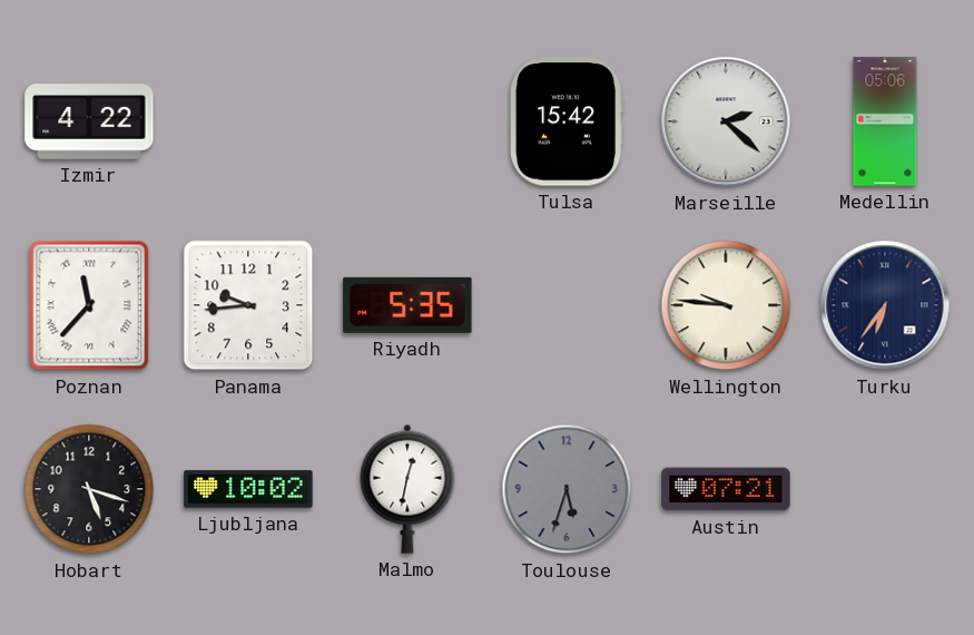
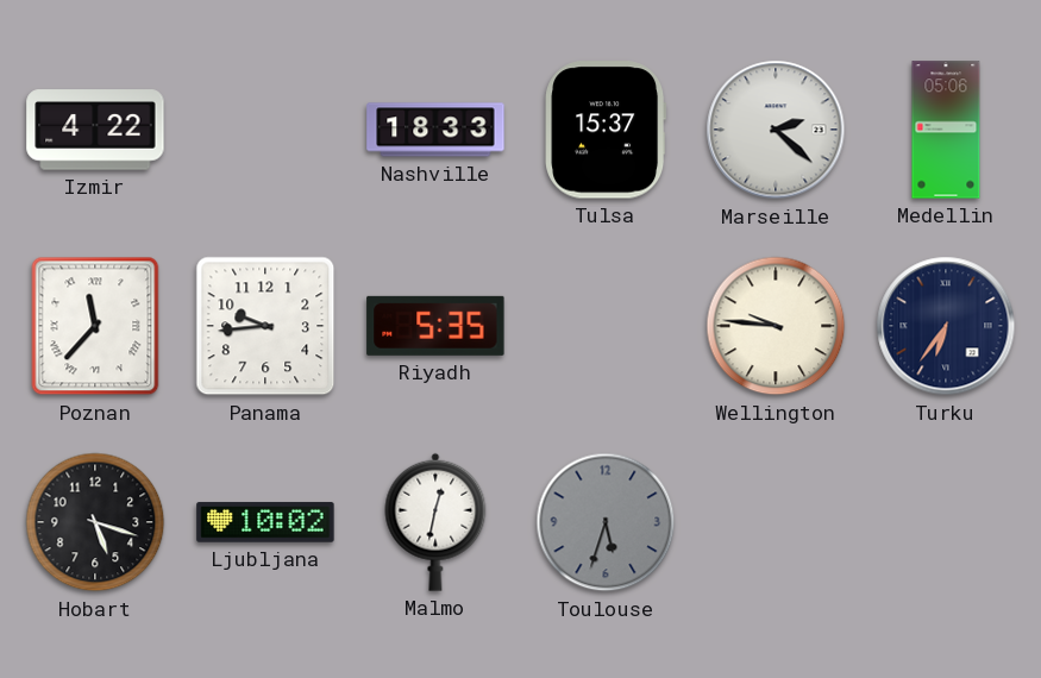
Nashville: none -> 18:33 (435, 130)
Tulsa: 15:42 -> 15:37 (606, 130)
Austin: 07:21 -> none (726, 489)
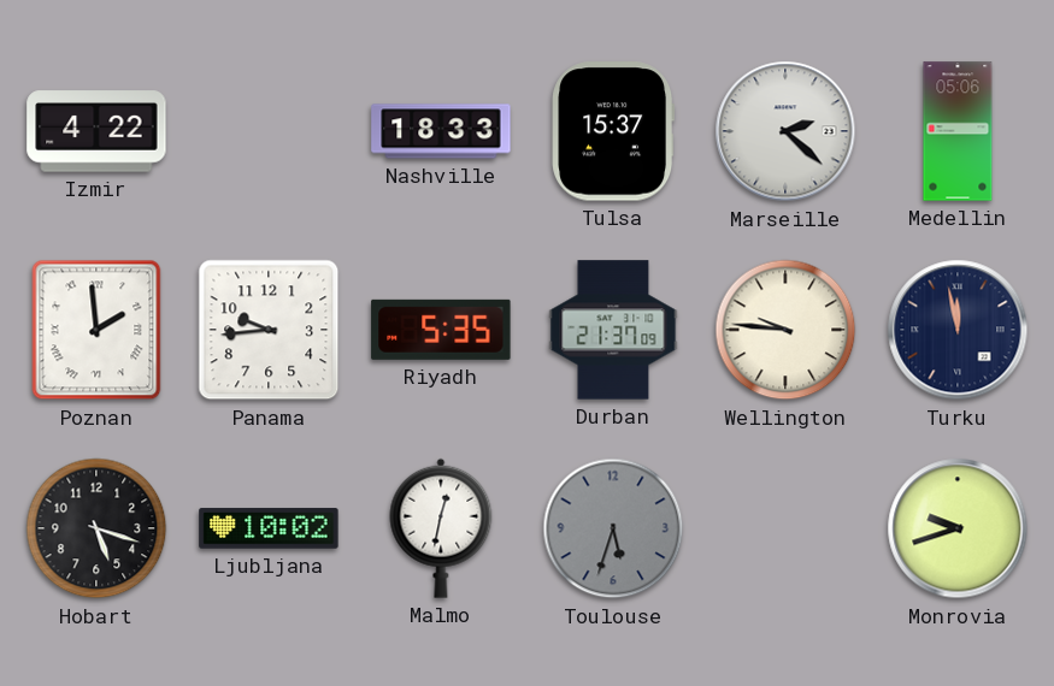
Poznan: 11:37 -> 1:59 (96, 330)
Durban: none -> 21:37 (613, 330)
Turku: 6:36 -> 11:58 (958, 330)
Monrovia: none -> 9:42 (958, 528)
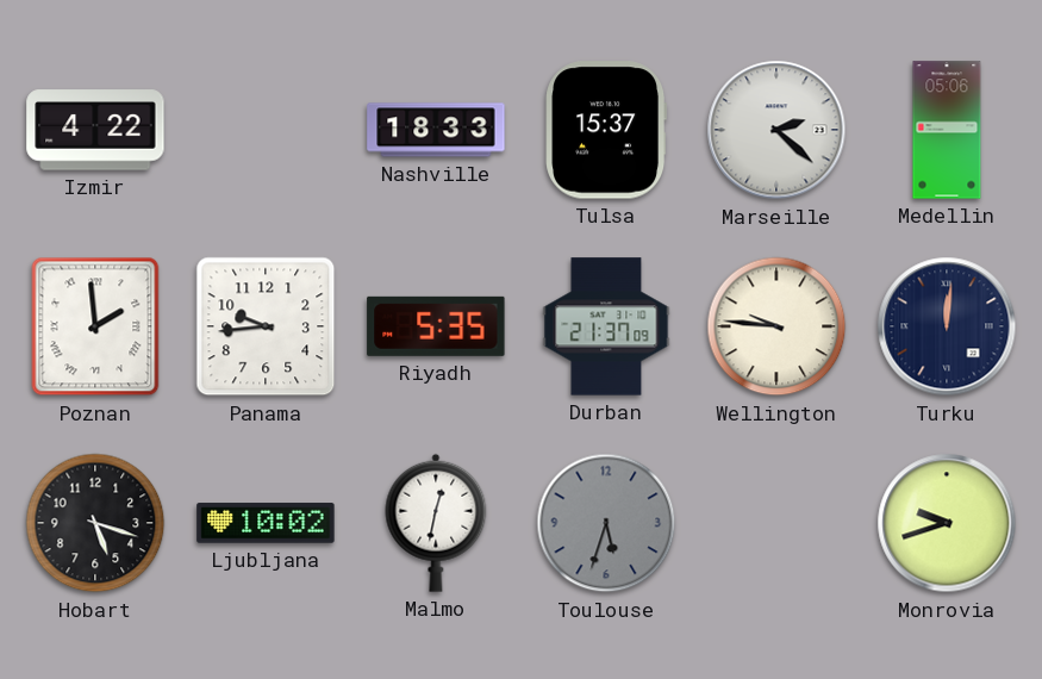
Turku: 11:58 -> 12:01 (947, 326)
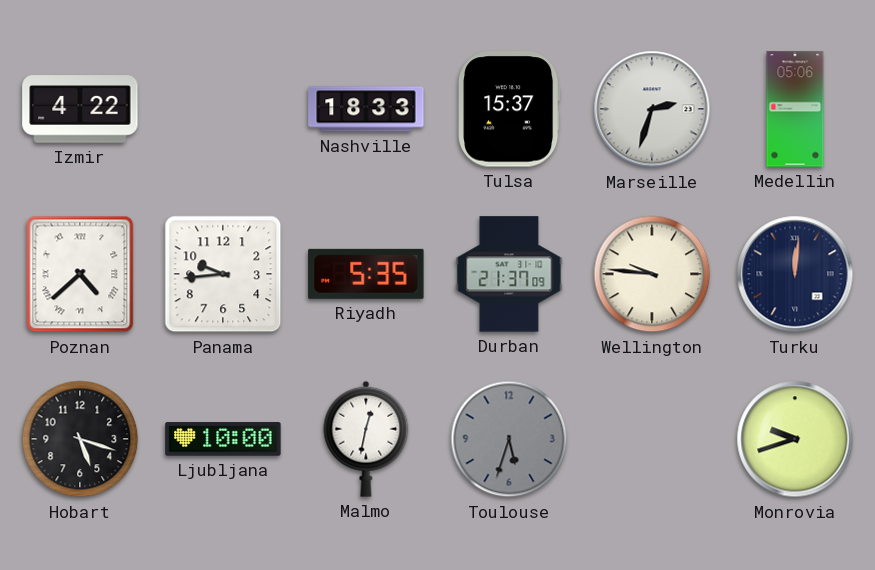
Marseille: 2:22 -> 2:33 (652, 109)
Poznan: 1:59 -> 4:38 (80, 274)
Ljubljana: 10:02 -> 10:00 (223, 439)
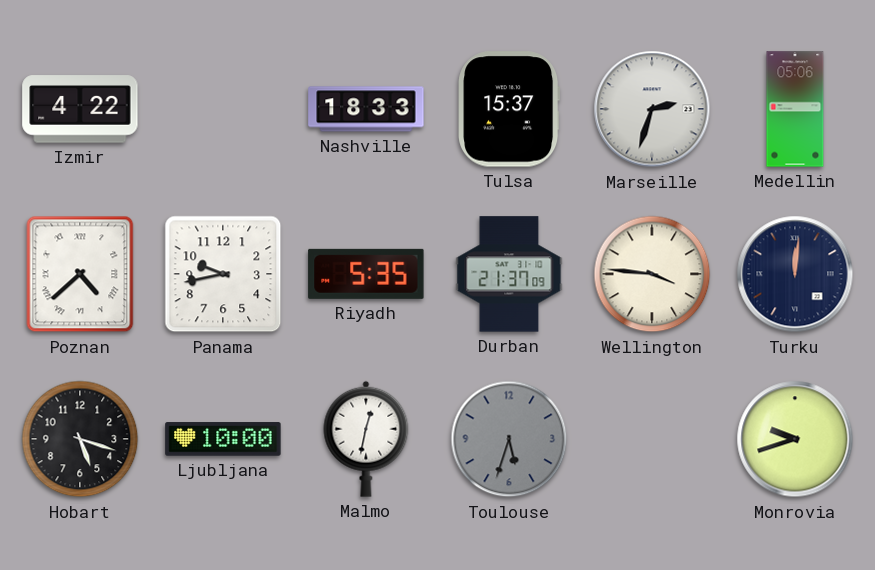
Panama: 9:44 -> 9:43 (223, 274)
Wellington: 9:46 -> 3:46 (652, 274)
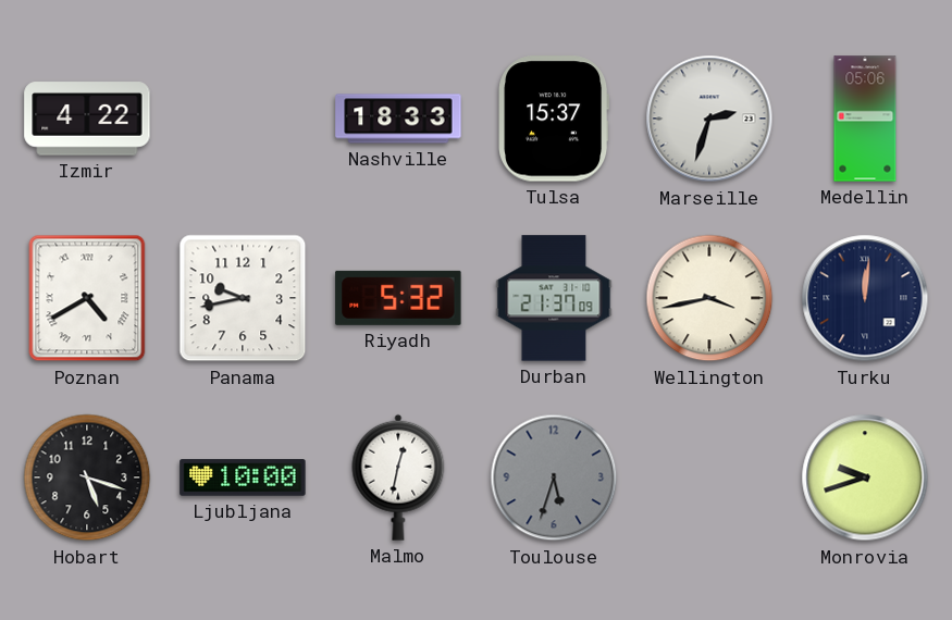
Poznan: 4:38 -> 4:40 (87, 298)
Riyadh: 5:35 -> 5:32 (398, 298)
Wellington: 3:46 -> 3:43 (709, 298)
